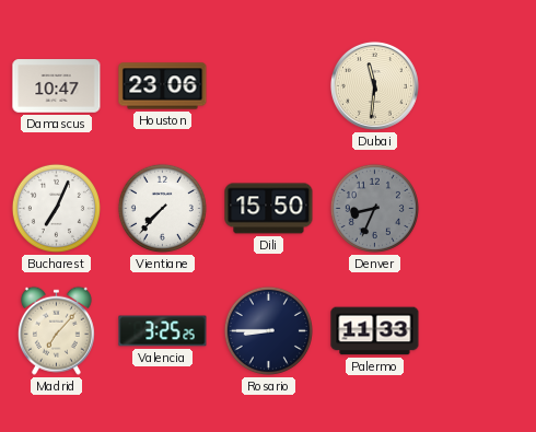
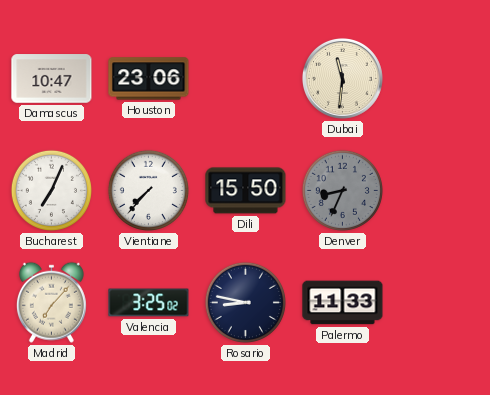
Valencia: 3:25:25 -> 3:25:02 (149, 303)
Rosario: 8:45 -> 8:47 (245, 302)
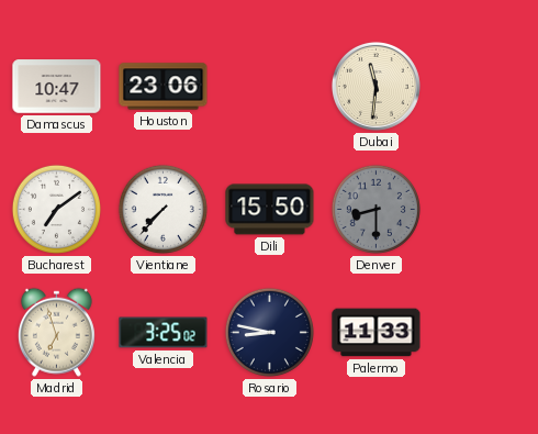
Bucharest: 7:04 -> 7:09 (56, 209)
Denver: 8:34 -> 8:30 (376, 209)
Madrid: 7:07 -> 6:57 (56, 332)
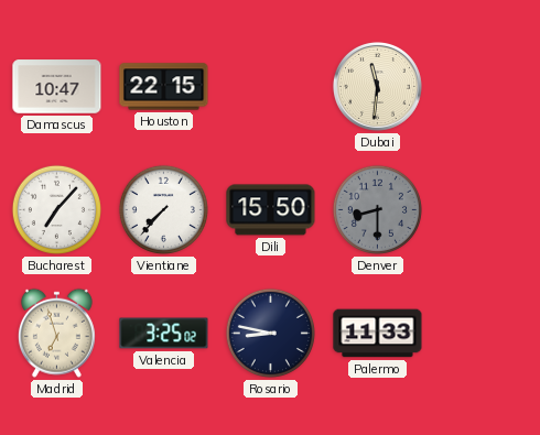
Houston: 23:06 -> 22:15 (164, 87)
Bucharest: 7:09 -> 7:07 (56, 209)
